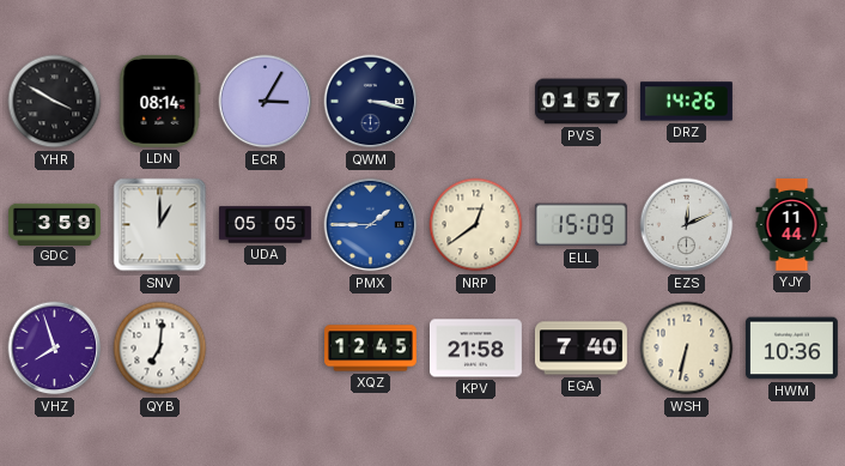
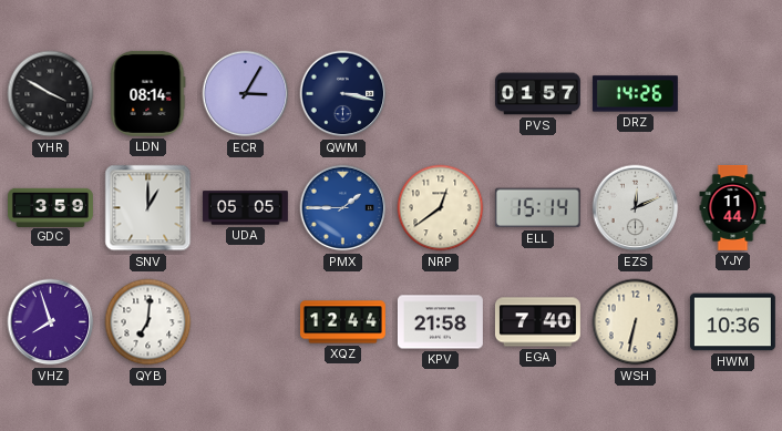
ELL: 15:09 -> 15:14 (537, 208)
XQZ: 12:45 -> 12:44 (343, 322)
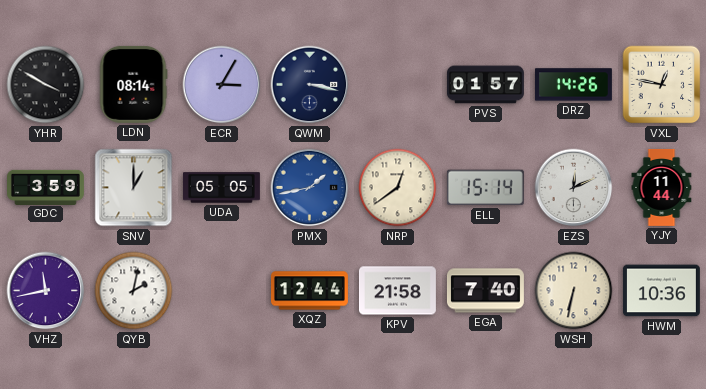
VXL: none -> 12:47 (662, 85)
PMX: 1:45 -> 1:43 (310, 188)
VHZ: 7:57 -> 11:43 (46, 291)
QYB: 7:01 -> 2:02 (134, 291)
